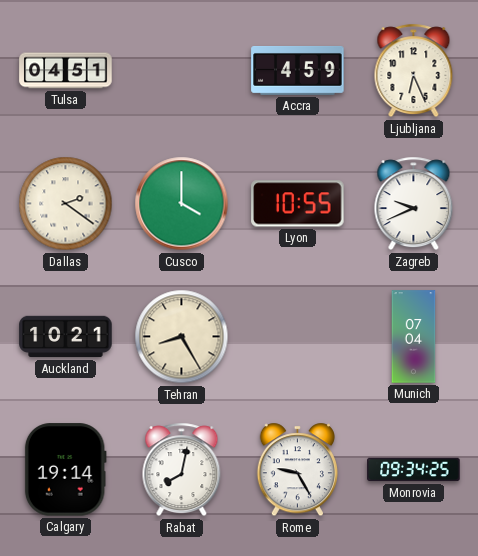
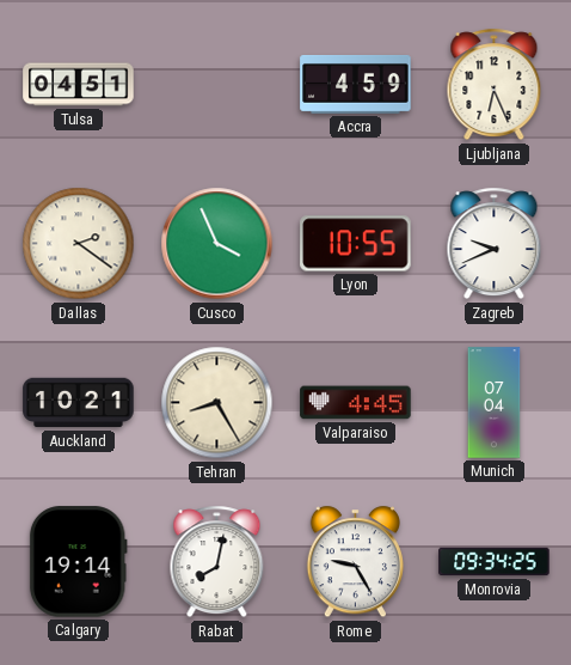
Cusco: 4:00 -> 3:56 (217, 244)
Valparaiso: none -> 4:45 (356, 403)
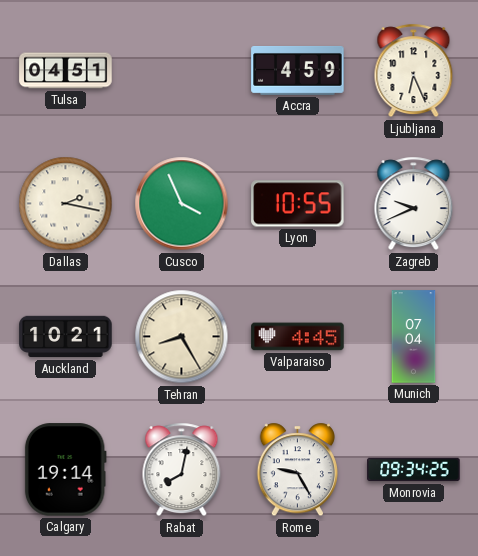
Dallas: 2:21 -> 2:17 (66, 204)
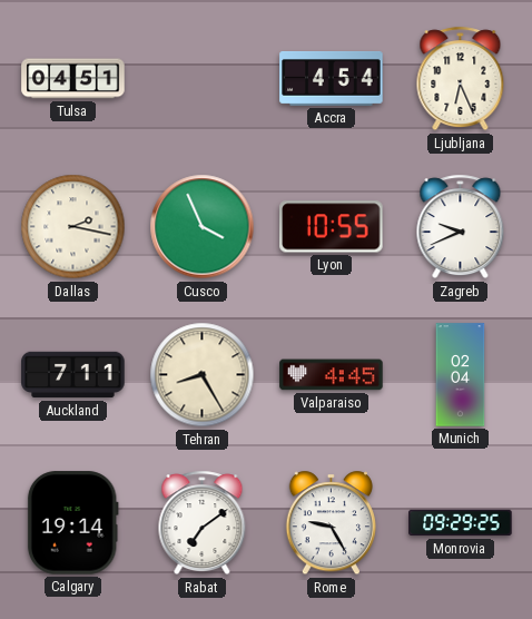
Accra: 4:59 -> 4:54 (332, 79)
Auckland: 10:21 -> 7:11 (73, 375)
Munich: 07:04 -> 02:04 (461, 375)
Rabat: 8:02 -> 7:09 (203, 523)
Monrovia: 09:34 -> 09:29 (461, 523)
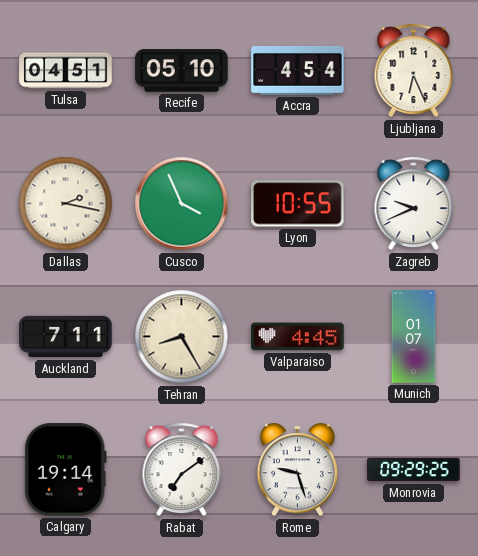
Recife: none -> 05:10 (182, 71)
Munich: 02:04 -> 01:07 (414, 337)
Rome: 9:25 -> 9:27 (297, 470)
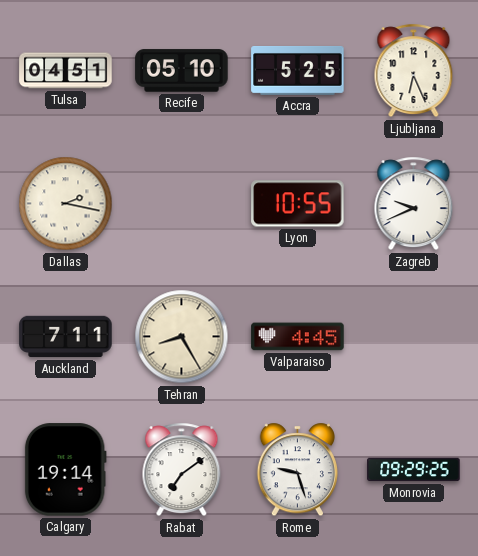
Accra: 4:54 -> 5:25 (298, 71)
Cusco: 3:56 -> none (182, 204)
Munich: 01:07 -> none (414, 337)
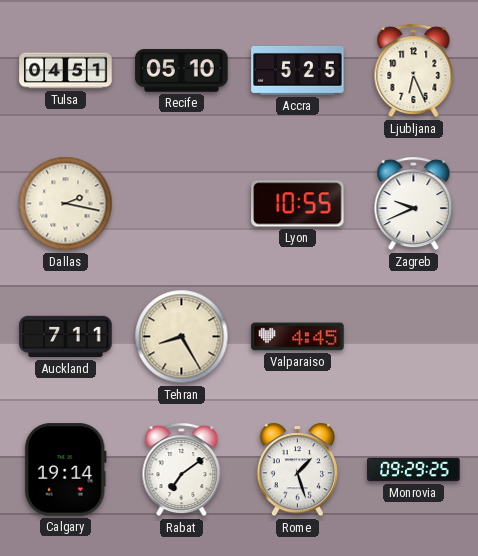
Rome: 9:27 -> 1:27 (297, 470)
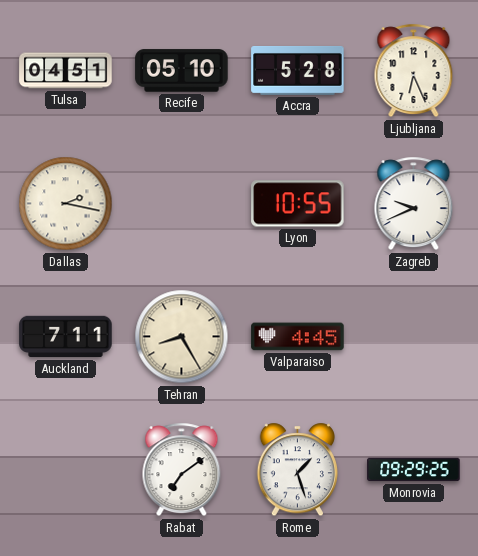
Accra: 5:25 -> 5:28 (298, 71)
Calgary: 19:14 -> none (65, 470)
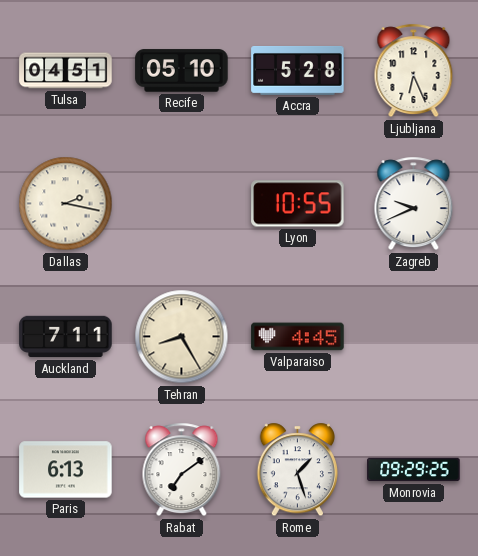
Paris: none -> 6:13 (66, 470)
